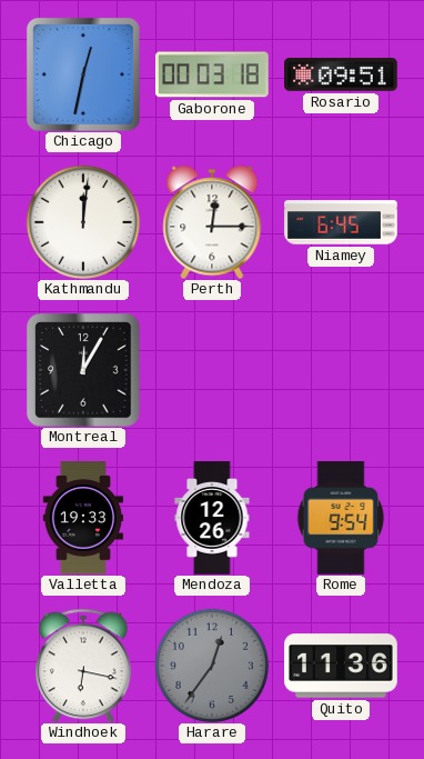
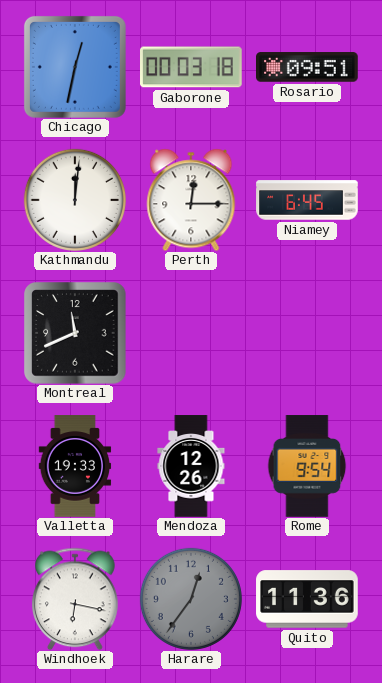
Montreal: 12:05 -> 11:41 (75, 333)
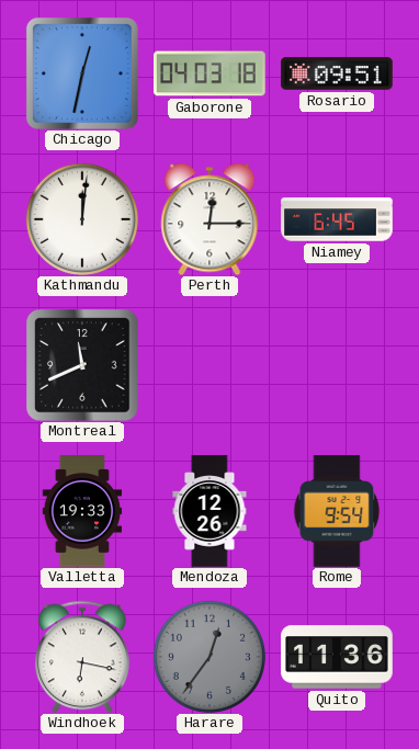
Gaborone: 00:03 -> 04:03 (211, 73)
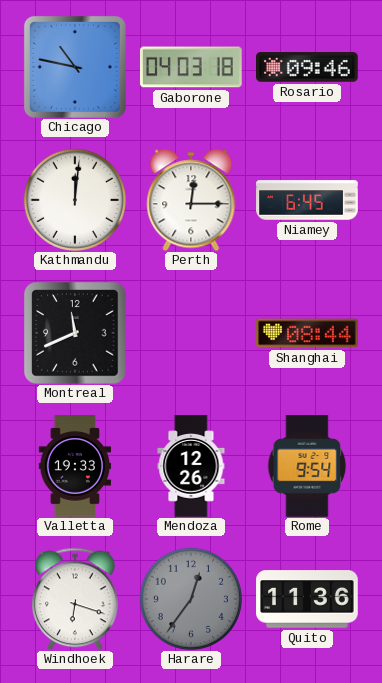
Chicago: 12:32 -> 10:47 (75, 67)
Rosario: 09:51 -> 09:46 (308, 67)
Shanghai: none -> 08:44 (307, 333)
Windhoek: 6:17 -> 6:18 (76, 599)
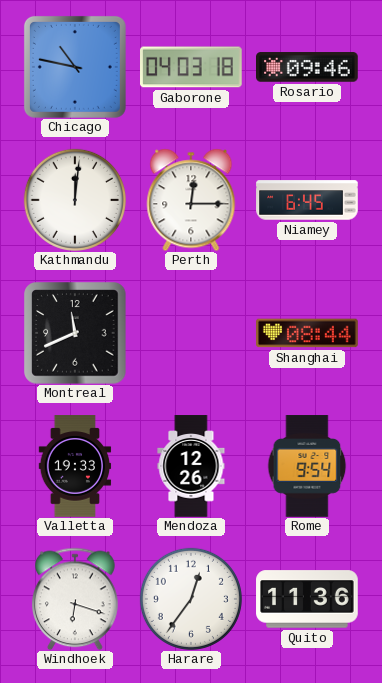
Harare dial: grey -> white (191, 599)
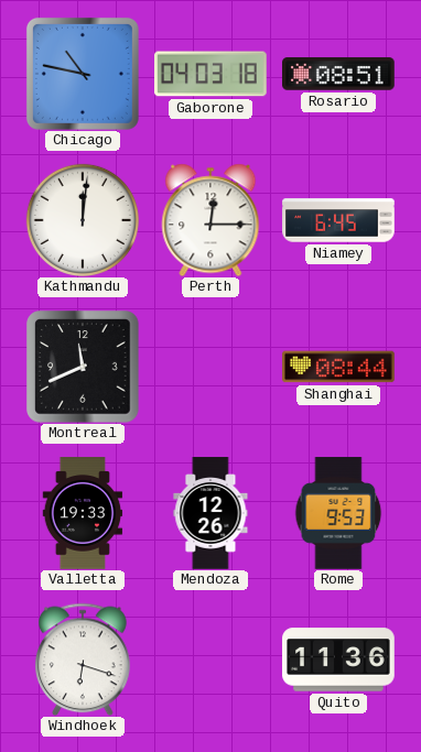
Rosario: 09:46 -> 08:51 (339, 74)
Rome: 9:54 -> 9:53 (338, 513)
Harare: 12:36 -> none (191, 599)
